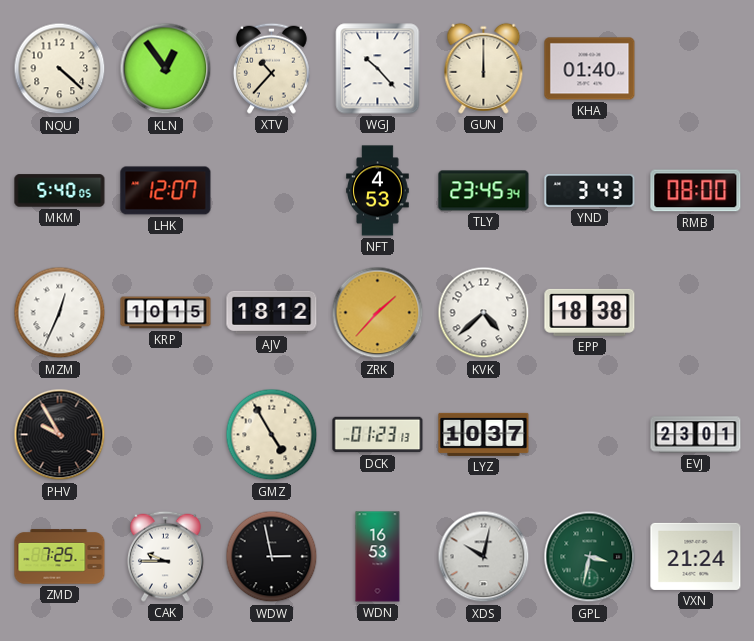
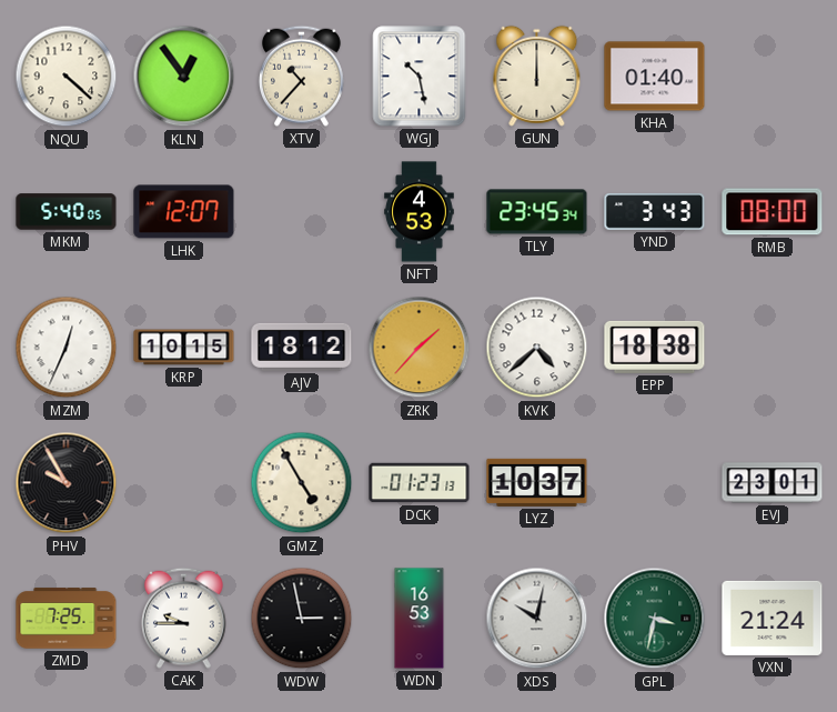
WGJ: 10:23 -> 10:28 (420, 77)
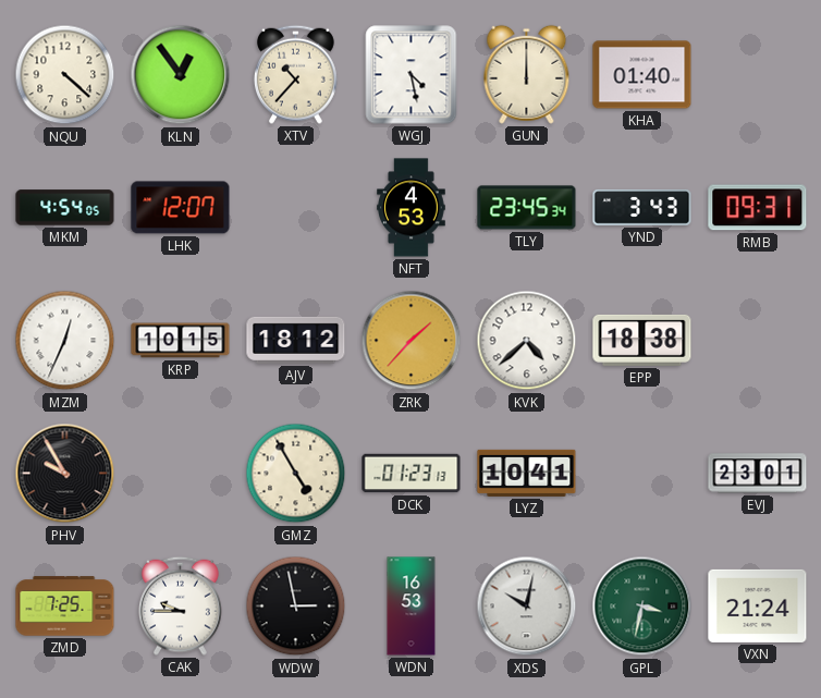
WGJ: 10:28 -> 4:28 (412, 75)
MKM: 5:40 -> 4:54 (65, 208)
RMB: 08:00 -> 09:31 (758, 208)
LYZ: 10:37 -> 10:41 (527, 473)
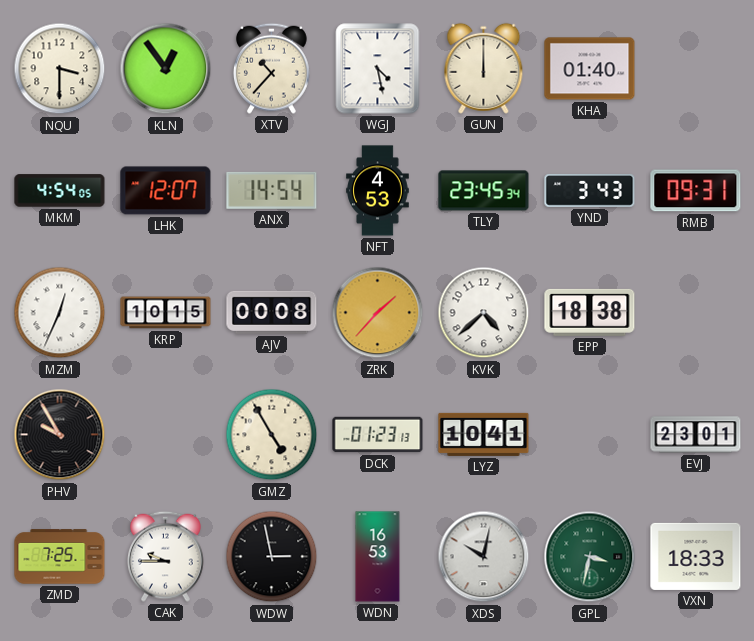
NQU: 4:22 -> 3:30 (60, 69)
ANX: none -> 14:54 (272, 190)
AJV: 18:12 -> 00:08 (272, 312)
VXN: 21:24 -> 18:33 (696, 556)
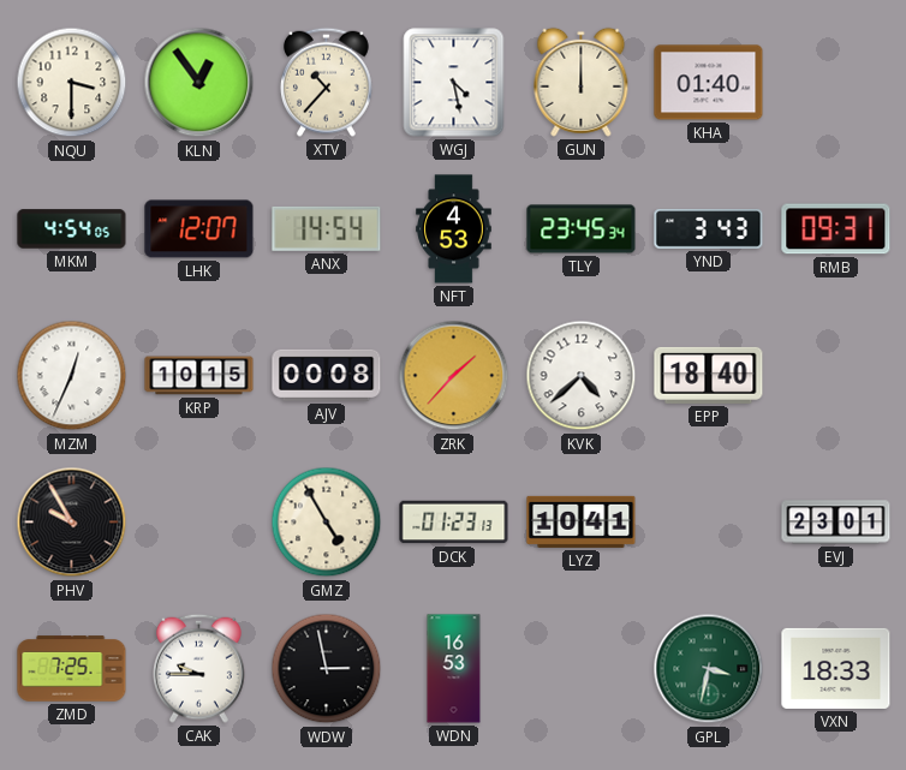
EPP: 18:38 -> 18:40 (709, 375)
XDS: 10:02 -> none (484, 557)
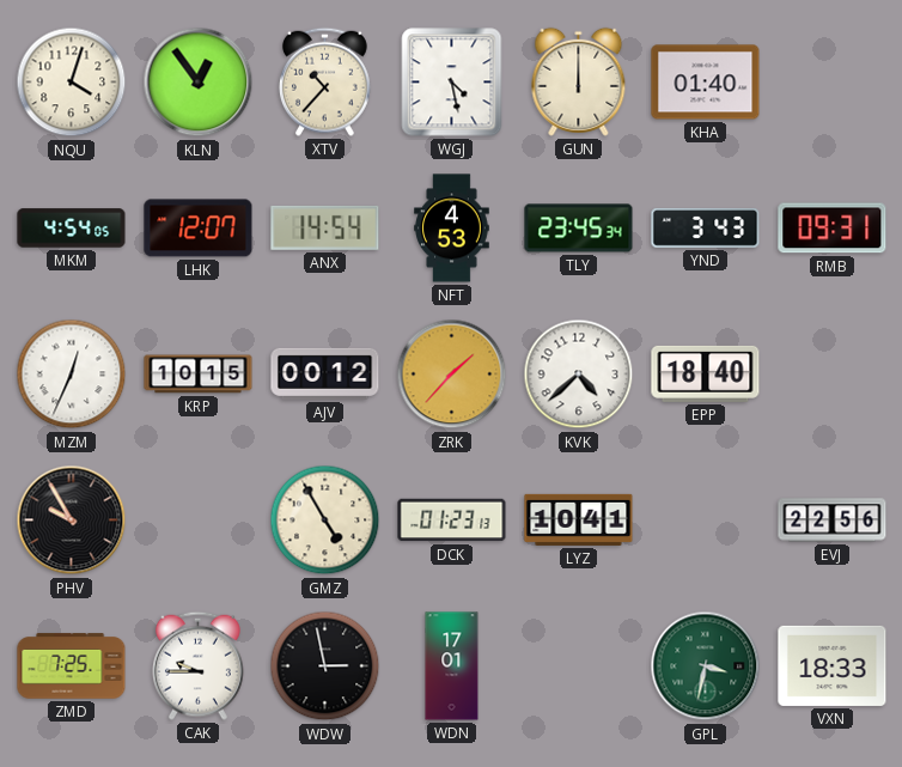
NQU: 3:30 -> 4:03 (72, 83)
AJV: 00:08 -> 00:12 (325, 373)
EVJ: 23:01 -> 22:56 (833, 521)
WDN: 16:53 -> 17:01 (452, 666)
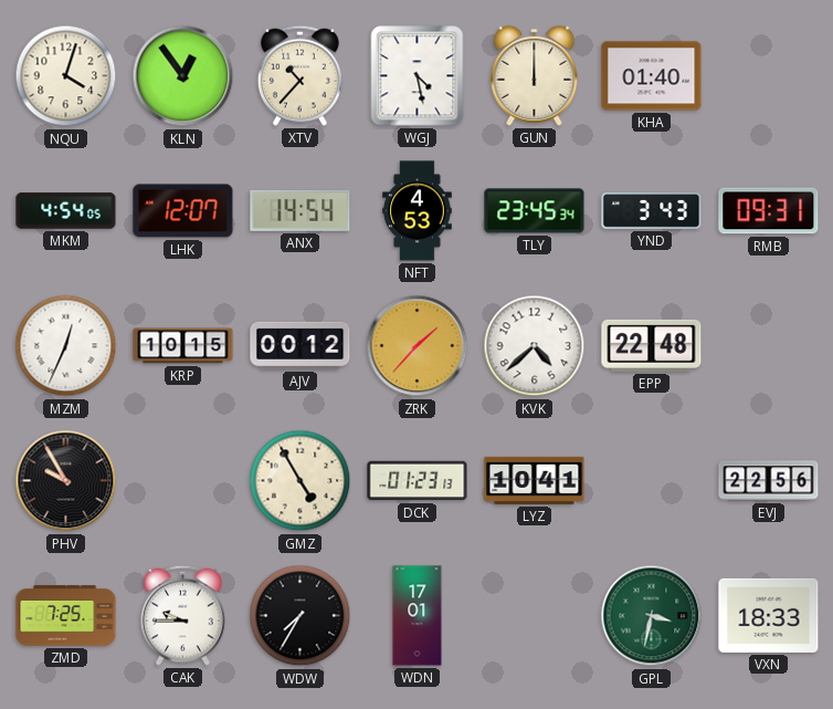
EPP: 18:40 -> 22:48 (652, 345)
WDW: 2:58 -> 7:35 (300, 616)
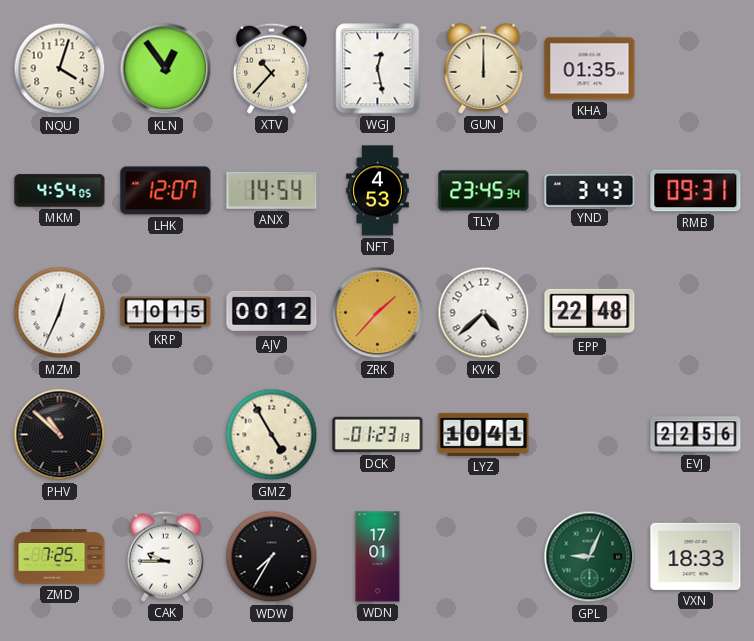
WGJ: 4:28 -> 12:28 (378, 69)
KHA: 01:40 -> 01:35 (590, 69)
PHV: 9:55 -> 10:52 (60, 435)
GPL: 3:32 -> 9:04 (590, 557)
